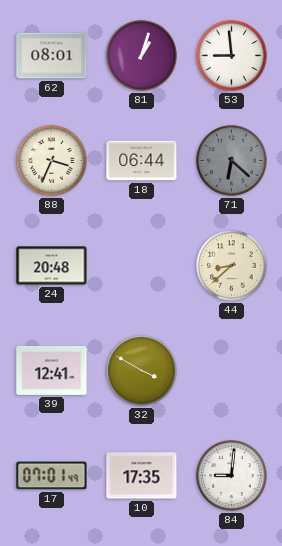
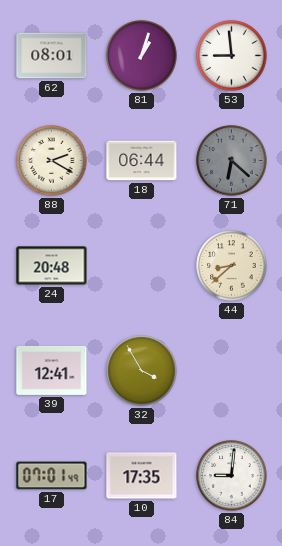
88: 3:34 -> 2:20 (52, 161)
32: 3:50 -> 3:55 (142, 371)
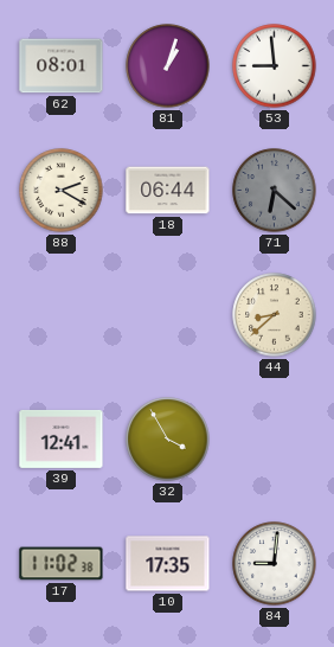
24: 20:48 -> none (52, 266)
17: 07:01 -> 11:02 (62, 564)
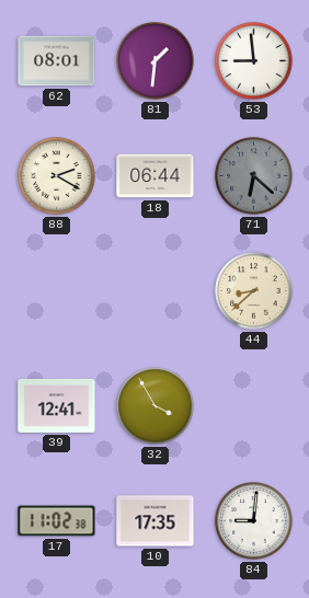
81: 1:03 -> 1:31 (156, 61)
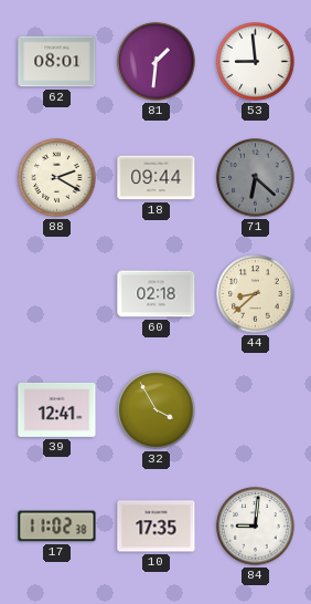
18: 06:44 -> 09:44 (157, 178)
60: none -> 02:18 (157, 294)
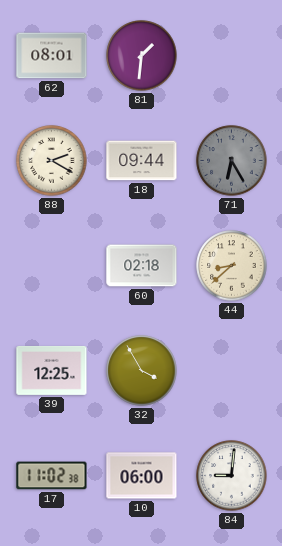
53: 8:59 -> none (256, 62)
71: 6:22 -> 6:25 (232, 161)
39: 12:41 -> 12:25 (52, 370)
10: 17:35 -> 06:00 (142, 476)
